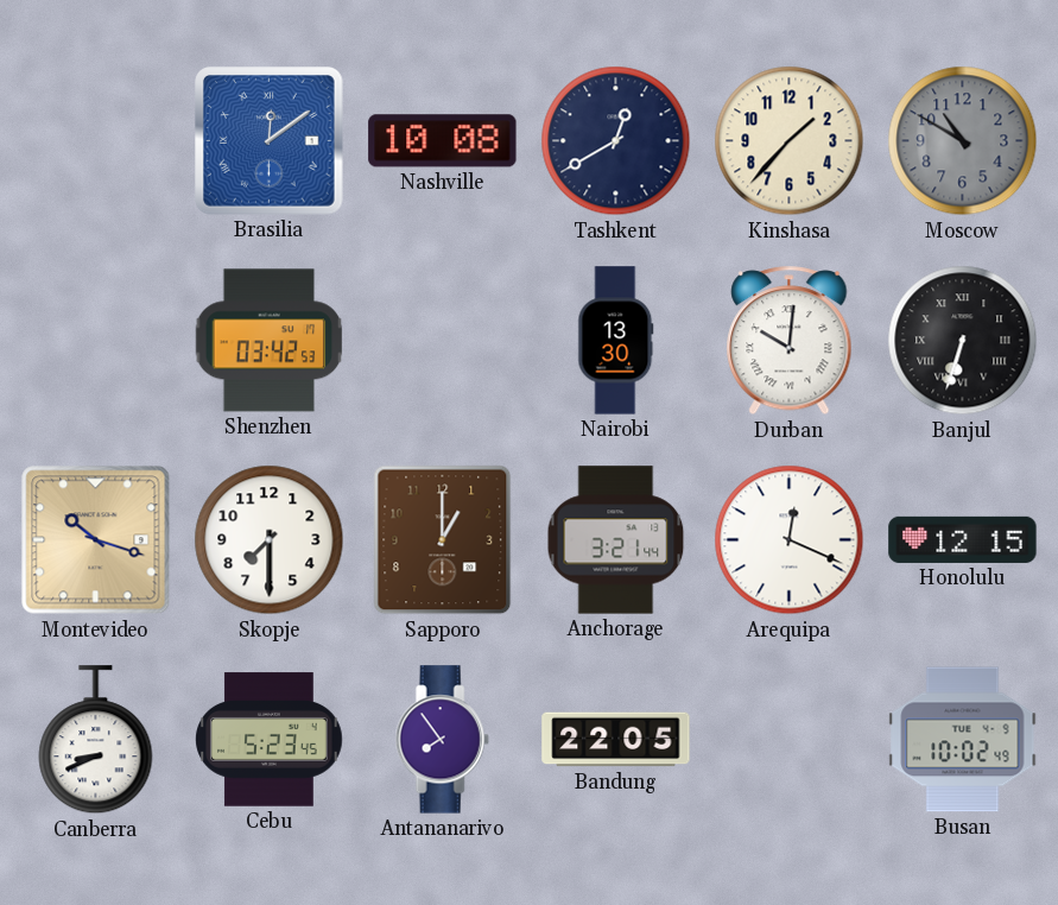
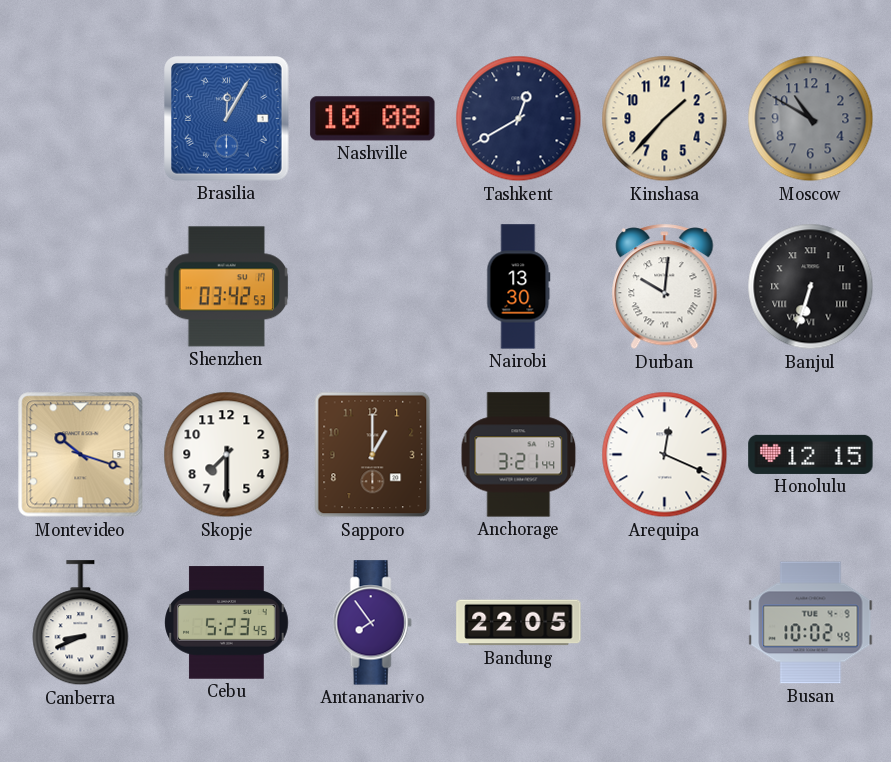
Brasilia: 12:09 -> 12:05 (227, 119)
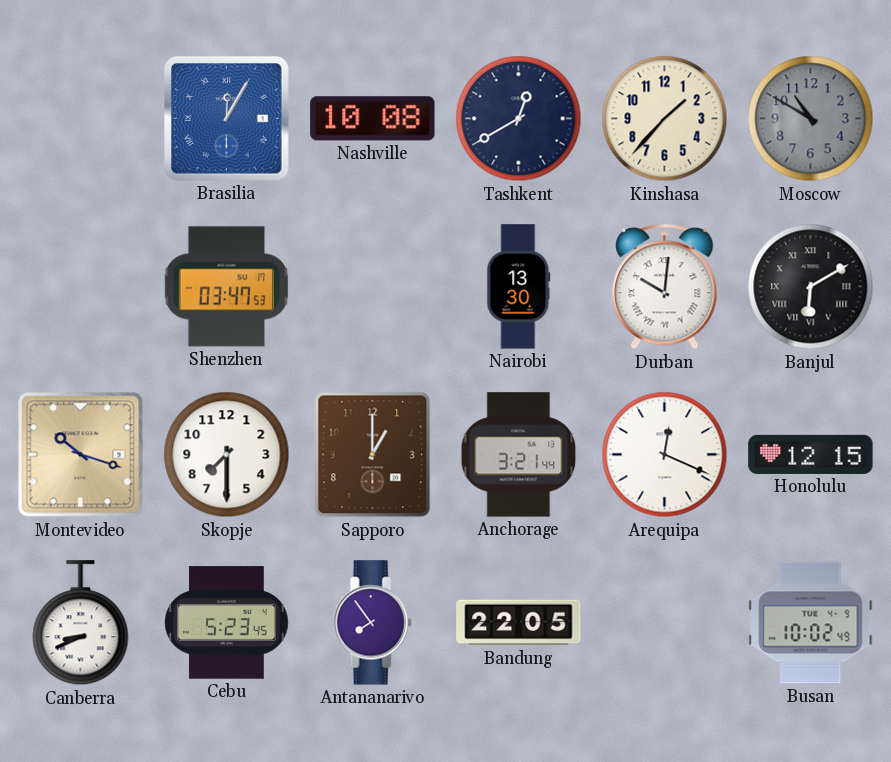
Shenzhen: 03:42 -> 03:47 (227, 287)
Banjul: 6:33 -> 6:10 (811, 287)
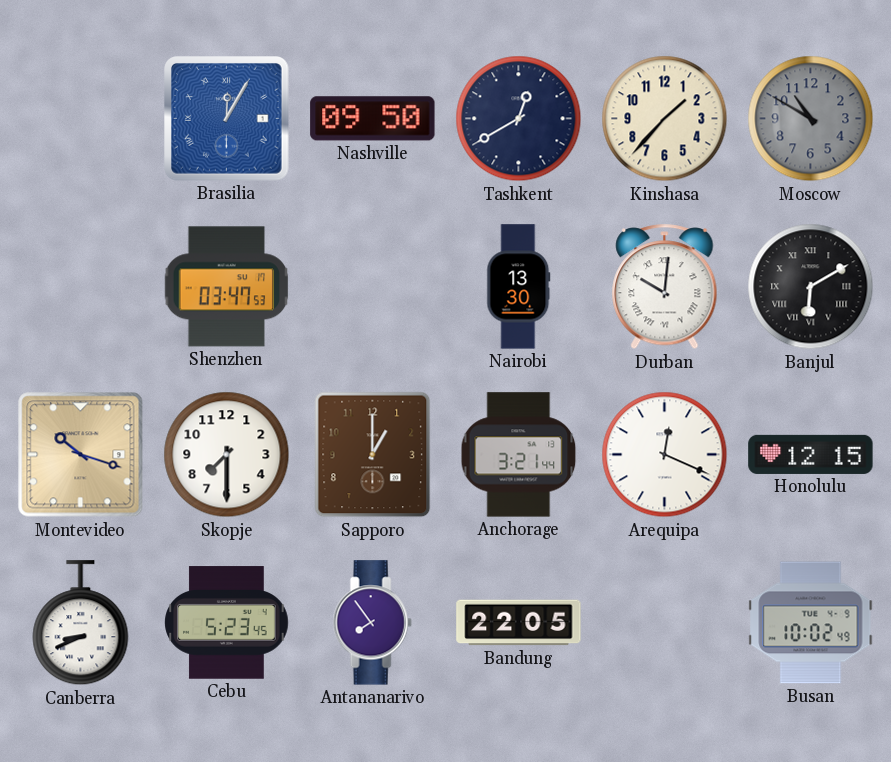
Nashville: 10:08 -> 09:50 (373, 119)
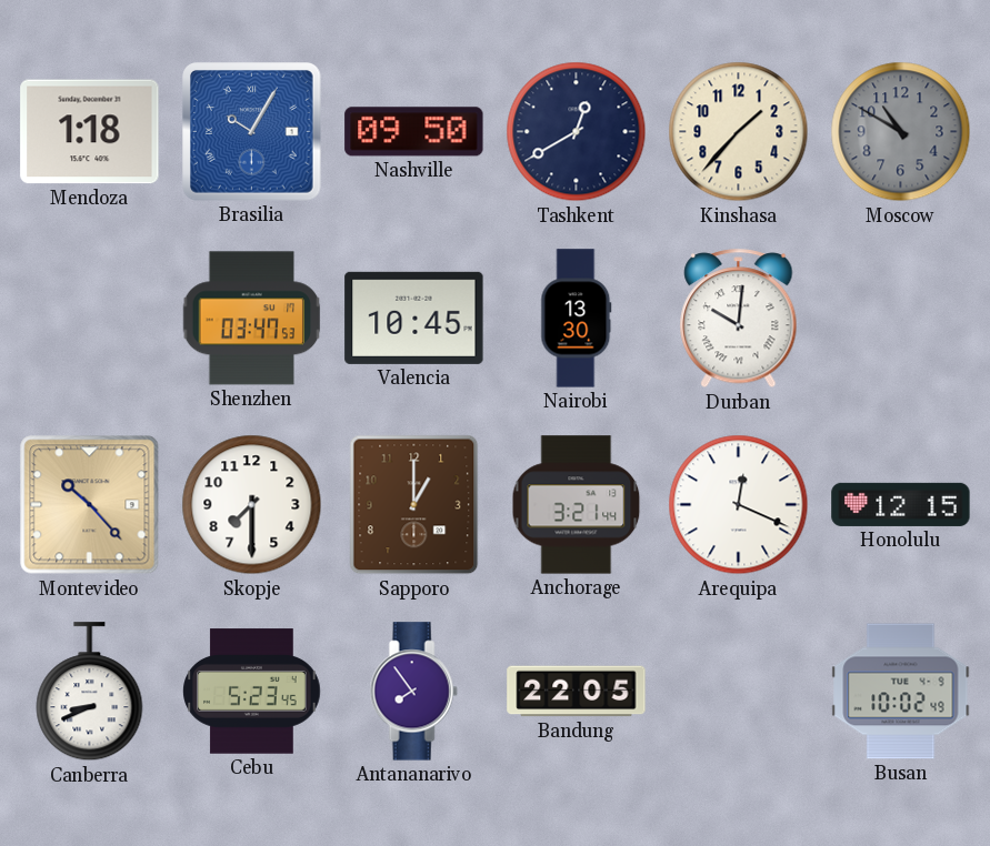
Mendoza: none -> 1:18 (90, 132)
Brasilia: 12:05 -> 10:05 (252, 132)
Valencia: none -> 10:45 (414, 318)
Banjul: 6:10 -> none (811, 287)
Montevideo: 10:18 -> 10:23 (90, 505)
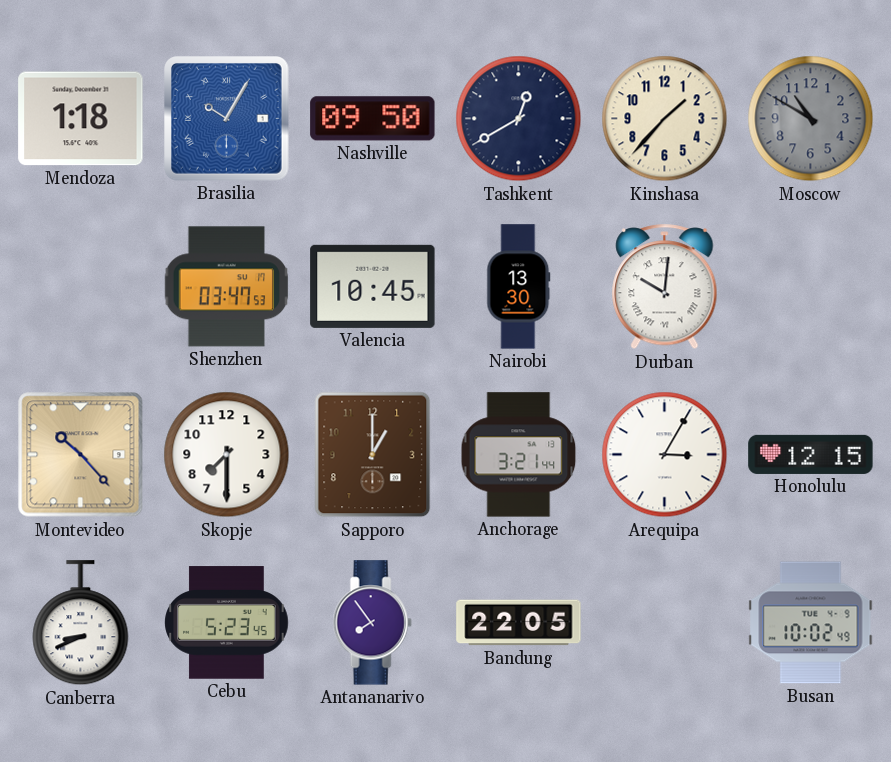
Arequipa: 12:19 -> 3:05 (665, 455)
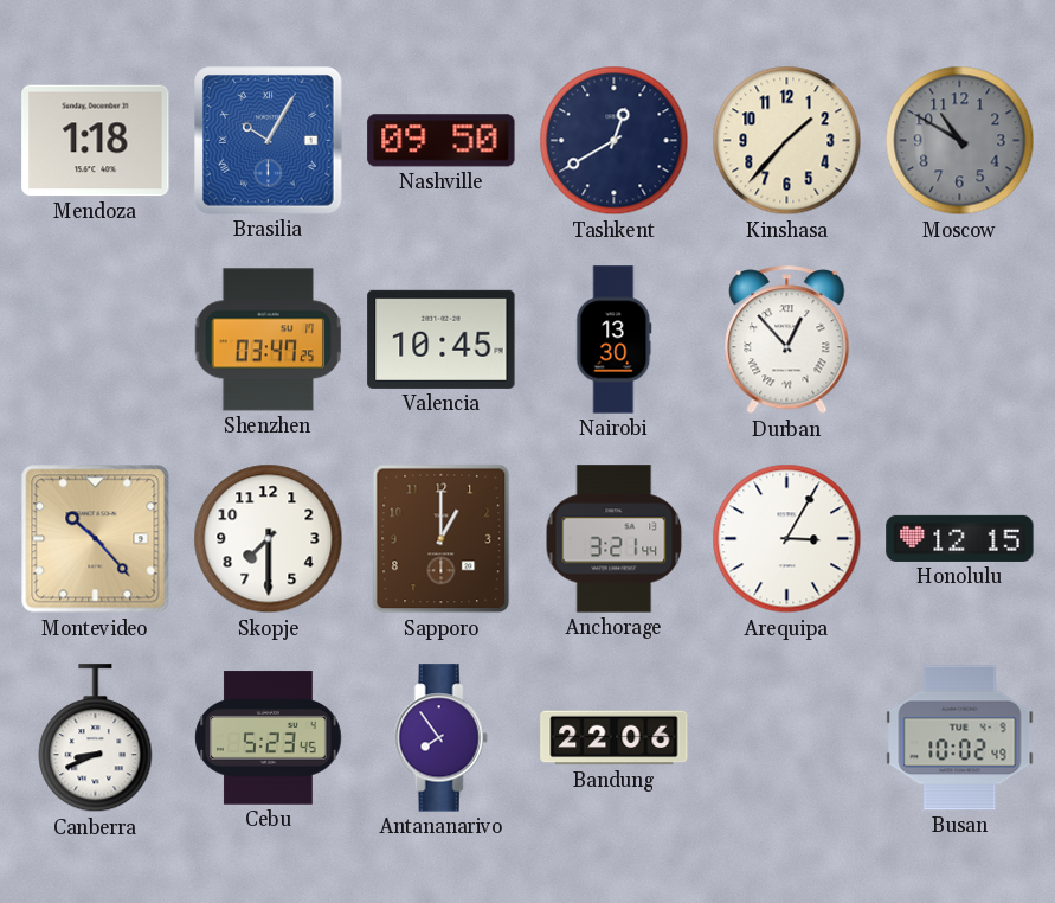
Shenzhen: 03:47:53 -> 03:47:25 (269, 340)
Durban: 10:01 -> 12:53 (787, 340)
Bandung: 22:05 -> 22:06 (615, 738)
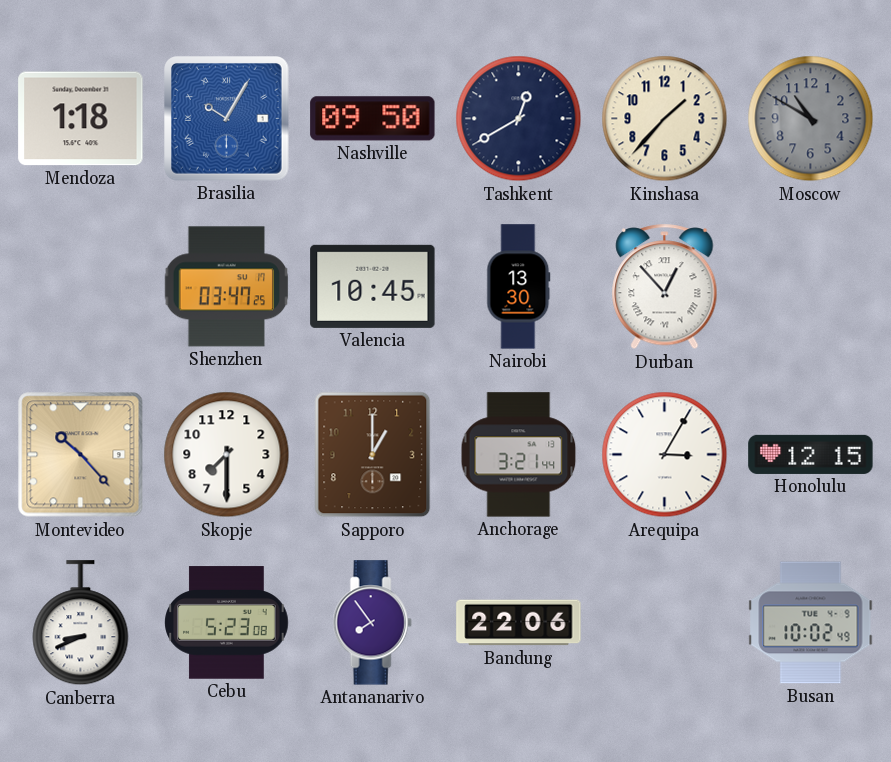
Cebu: 5:23:45 -> 5:23:08 (227, 623)
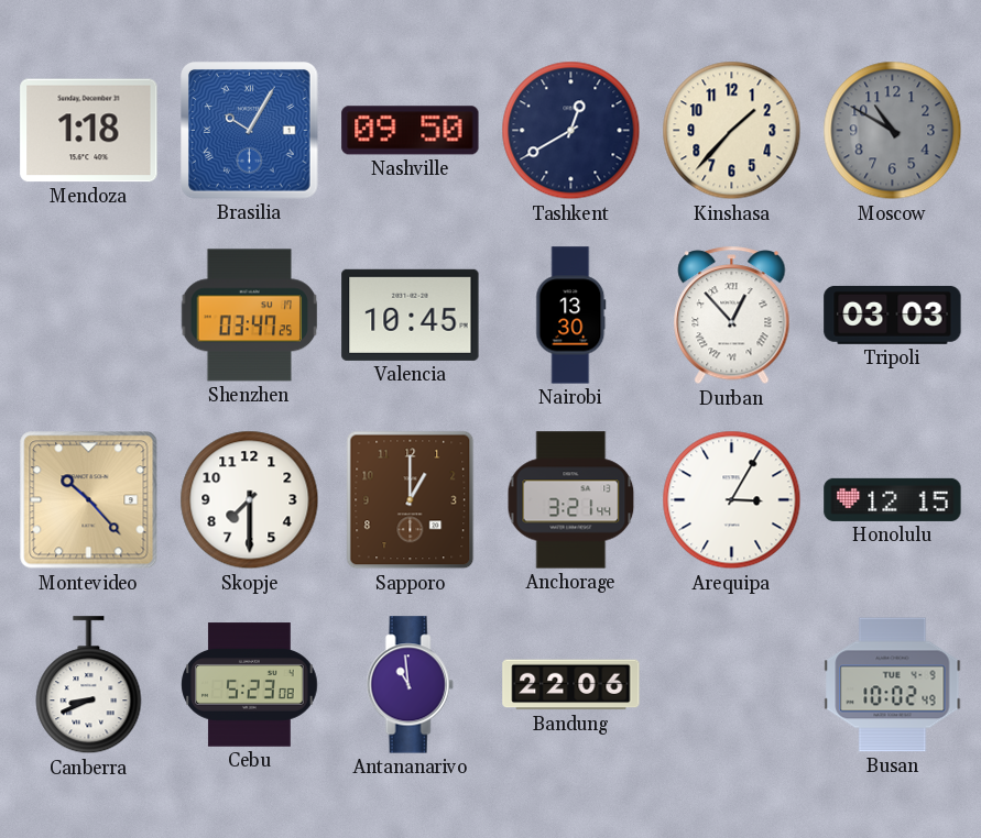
Tripoli: none -> 03:03 (893, 315)
Antananarivo: 7:54 -> 10:59 (410, 685)
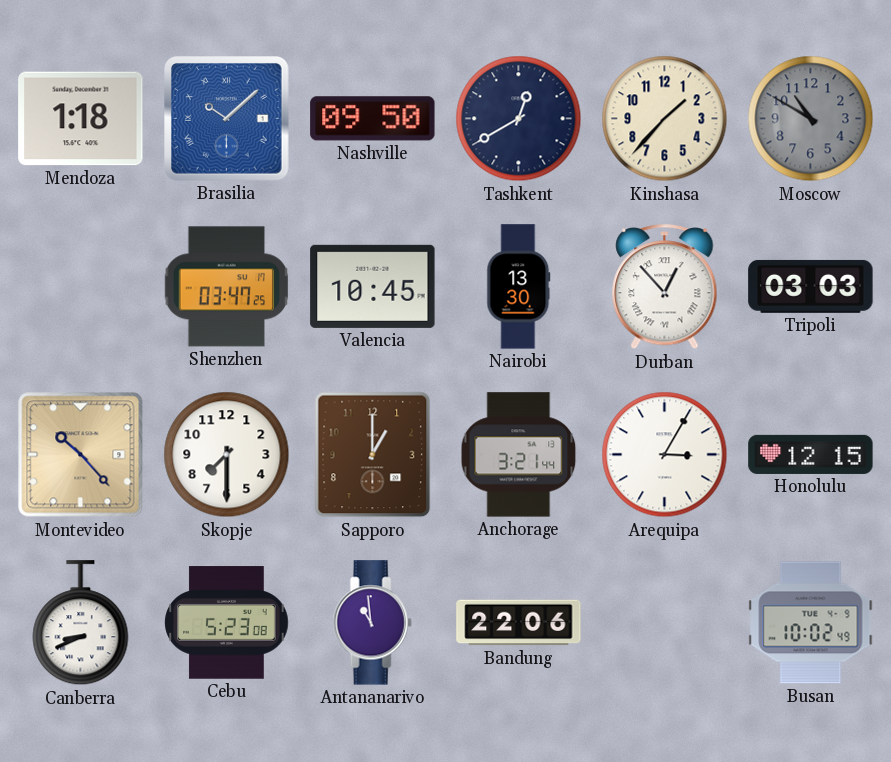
Brasilia: 10:05 -> 10:08 (227, 119)
